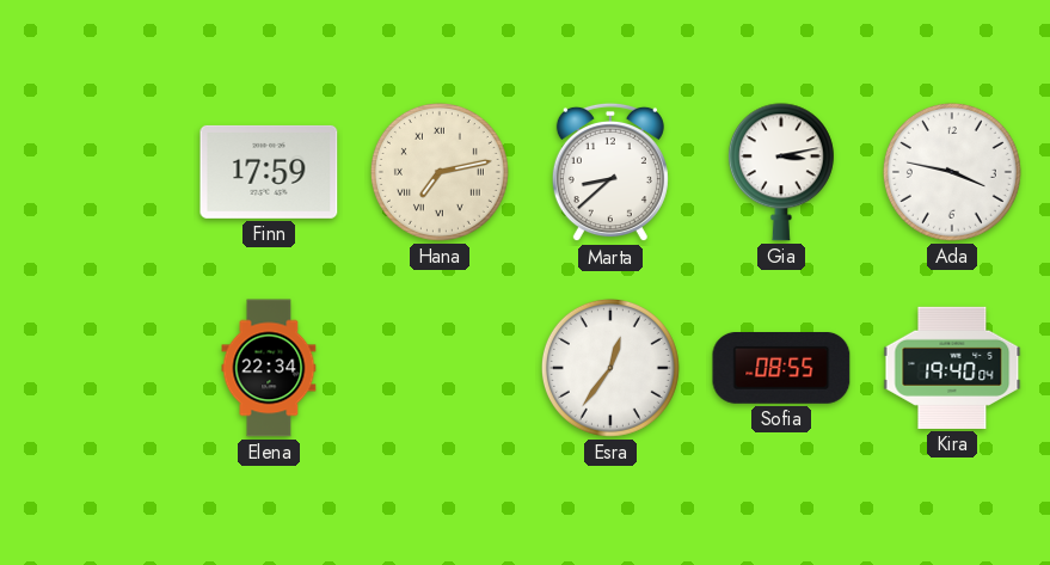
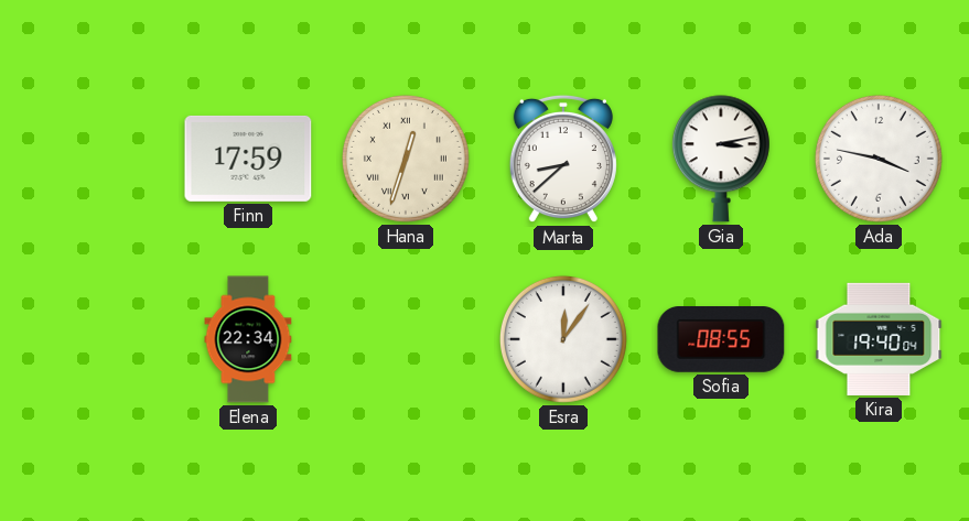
Hana: 7:13 -> 12:33 (406, 159)
Esra: 12:36 -> 12:06 (563, 339)
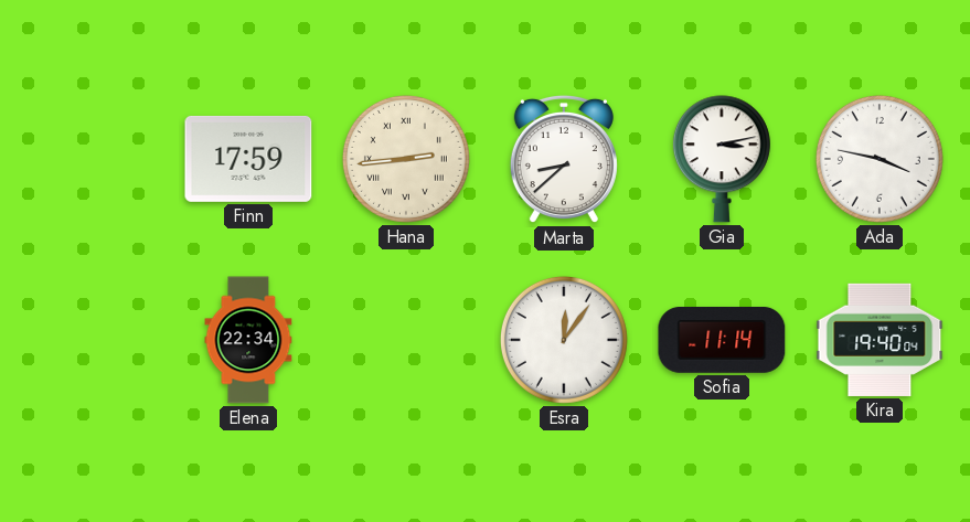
Hana: 12:33 -> 2:44 (406, 159)
Sofia: 08:55 -> 11:14 (722, 341)
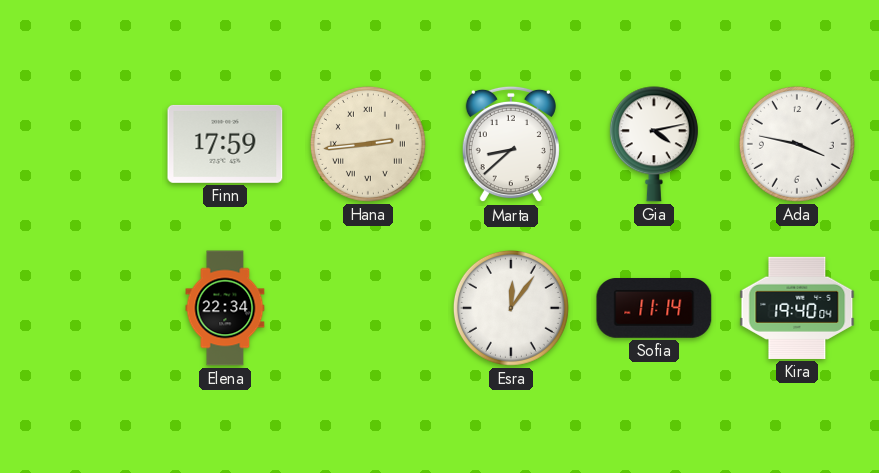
Gia: 3:13 -> 4:13 (654, 144)
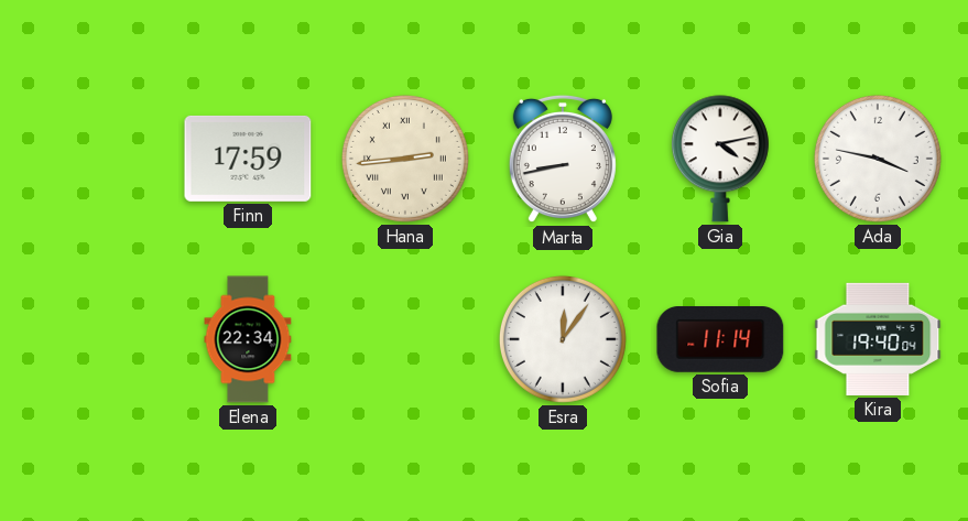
Marta: 8:38 -> 8:43 (563, 159)
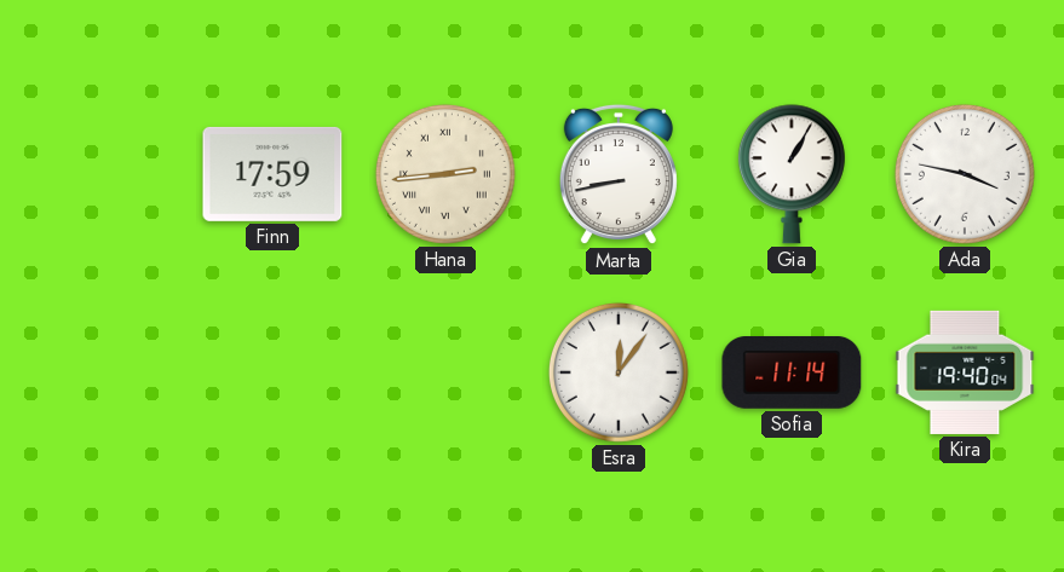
Gia: 4:13 -> 1:05 (792, 174)
Elena: 22:34 -> none (248, 339)
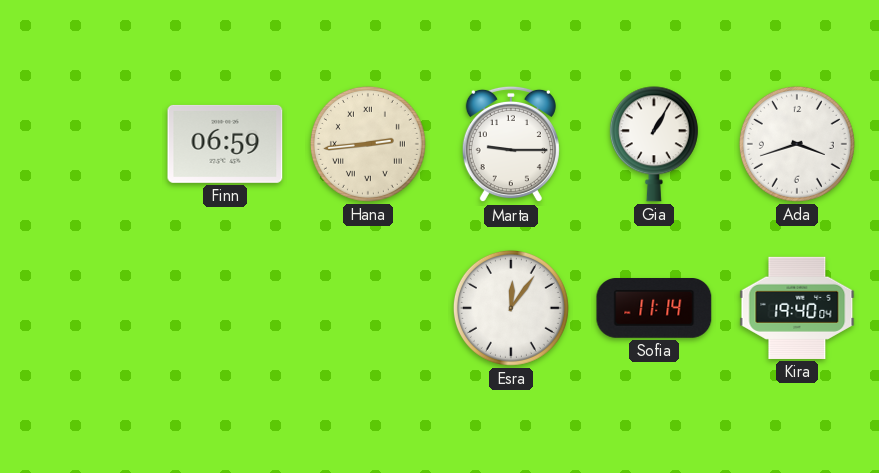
Finn: 17:59 -> 06:59 (225, 144)
Marta: 8:43 -> 9:15 (511, 144)
Ada: 3:47 -> 3:42 (797, 144)
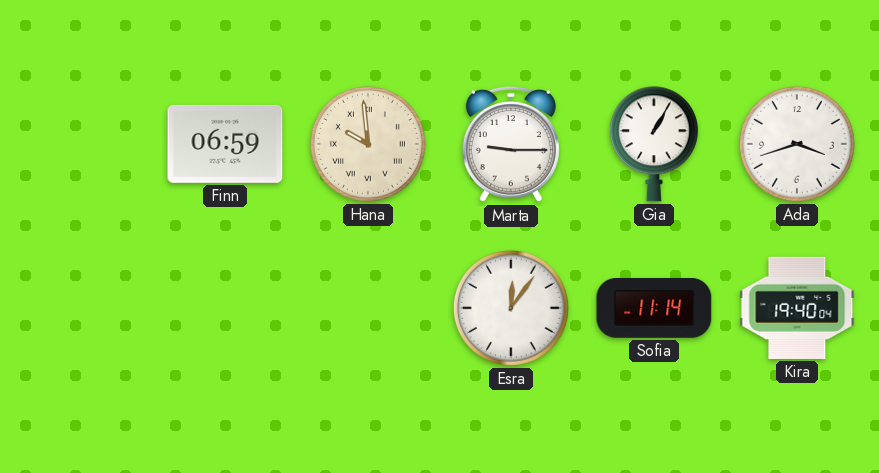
Hana: 2:44 -> 9:59 (368, 144)
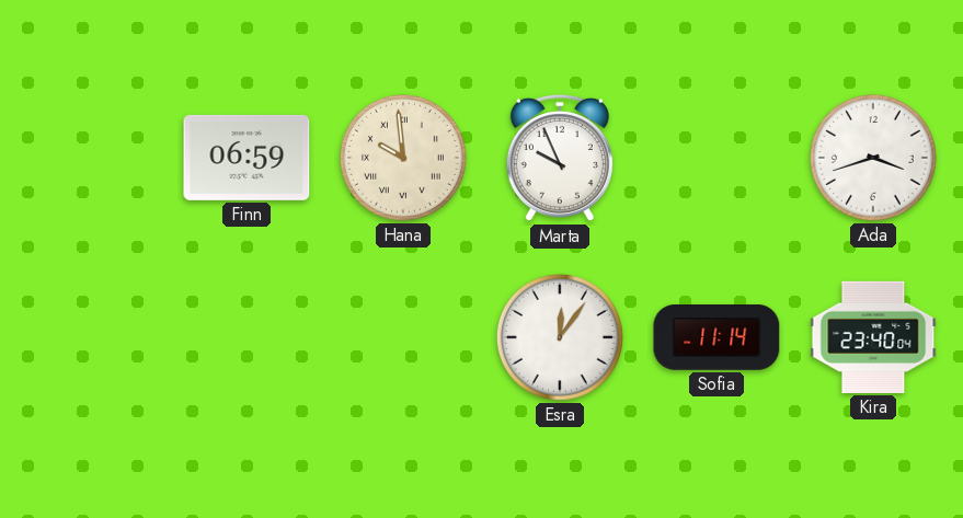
Marta: 9:15 -> 9:56 (560, 158)
Gia: 1:05 -> none (654, 144)
Kira: 19:40 -> 23:40 (873, 337)
